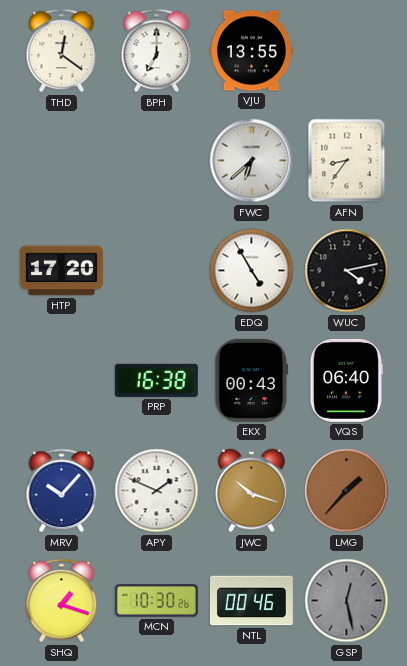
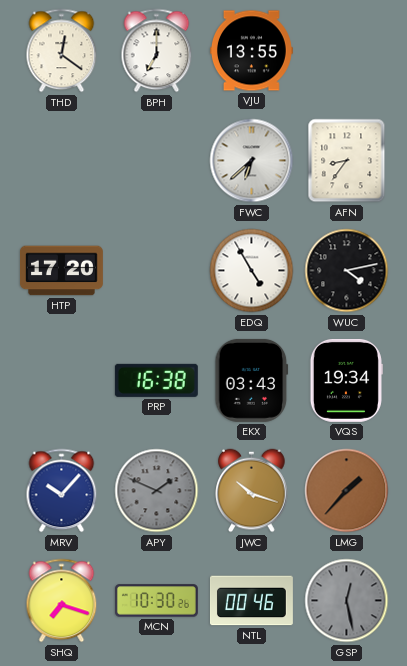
EKX: 00:43 -> 03:43 (252, 380)
VQS: 06:40 -> 19:34 (346, 380)
APY dial: white -> grey (157, 491)
SHQ: 1:18 -> 7:18 (62, 601)
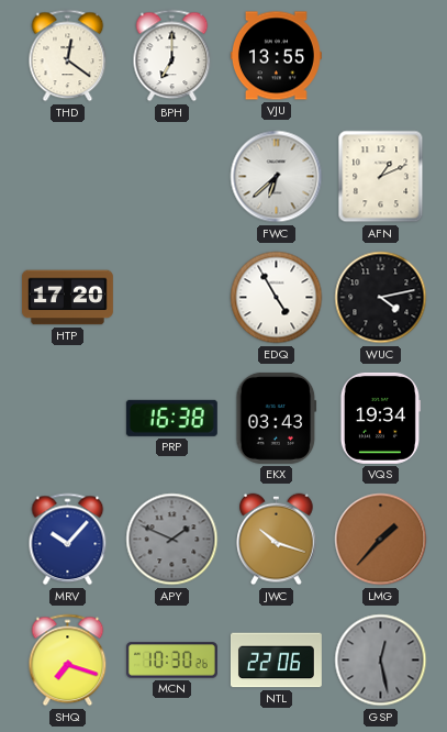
AFN: 8:36 -> 1:11 (381, 177)
NTL: 00:46 -> 22:06 (276, 661)
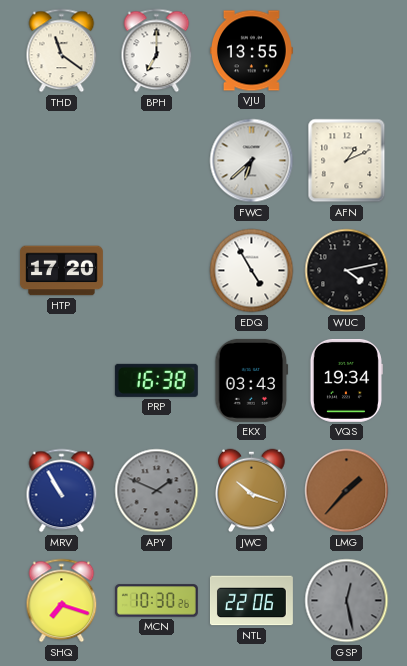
THD: 12:21 -> 11:21 (62, 51)
MRV: 10:07 -> 10:55 (62, 491)
